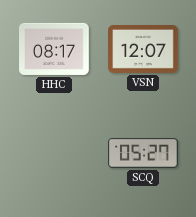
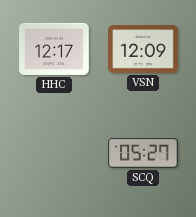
HHC: 08:17 -> 12:17 (55, 49)
VSN: 12:07 -> 12:09 (143, 50)
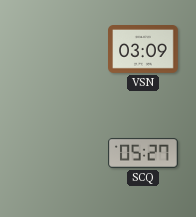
HHC: 12:17 -> none (55, 49)
VSN: 12:09 -> 03:09 (143, 50)
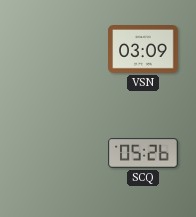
SCQ: 05:27 -> 05:26 (144, 153)
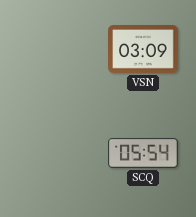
SCQ: 05:26 -> 05:54 (144, 153)
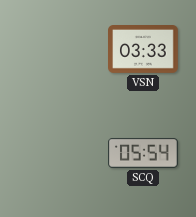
VSN: 03:09 -> 03:33 (143, 50)
